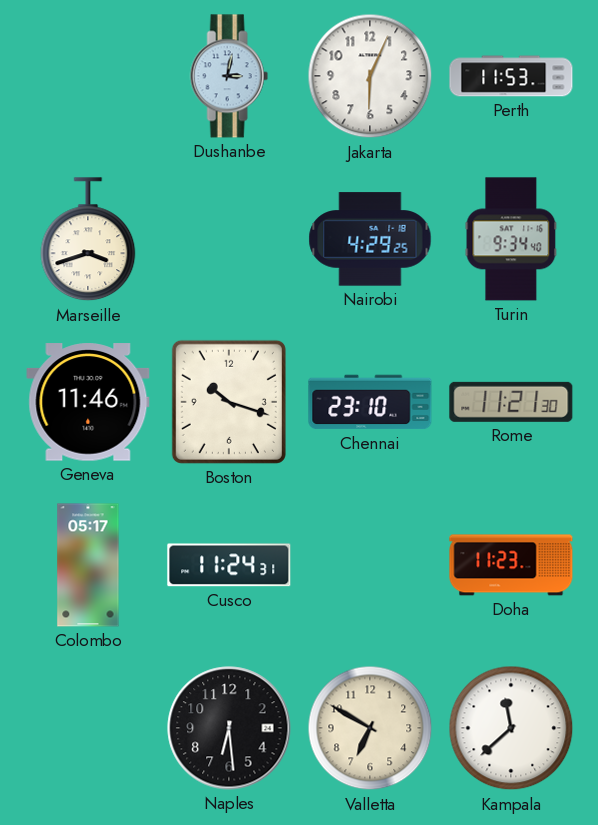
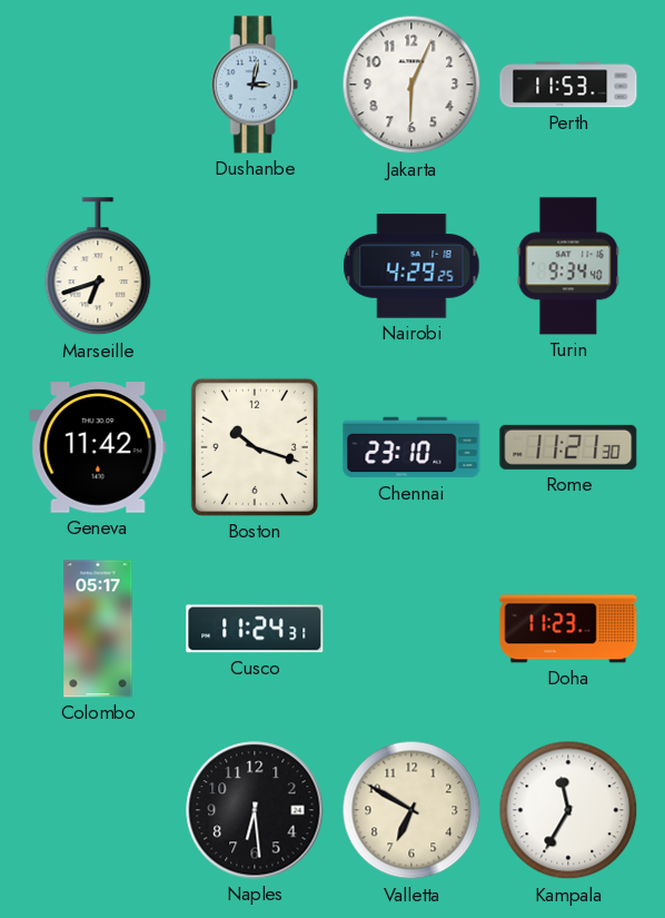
Marseille: 3:42 -> 6:42 (98, 267)
Geneva: 11:46 -> 11:42 (98, 447)
Kampala: 11:38 -> 11:35 (568, 810)
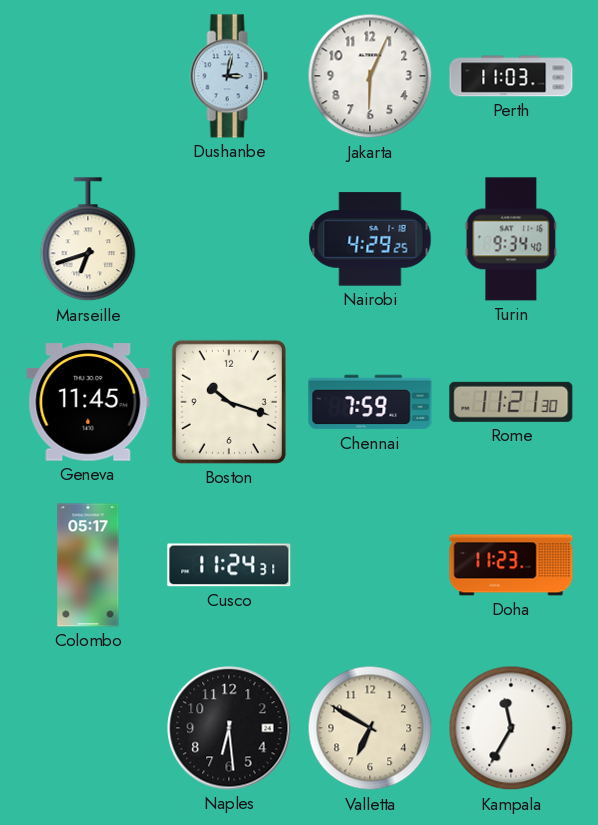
Perth: 11:53 -> 11:03 (511, 76)
Geneva: 11:42 -> 11:45 (88, 402)
Chennai: 23:10 -> 7:59 (370, 402)
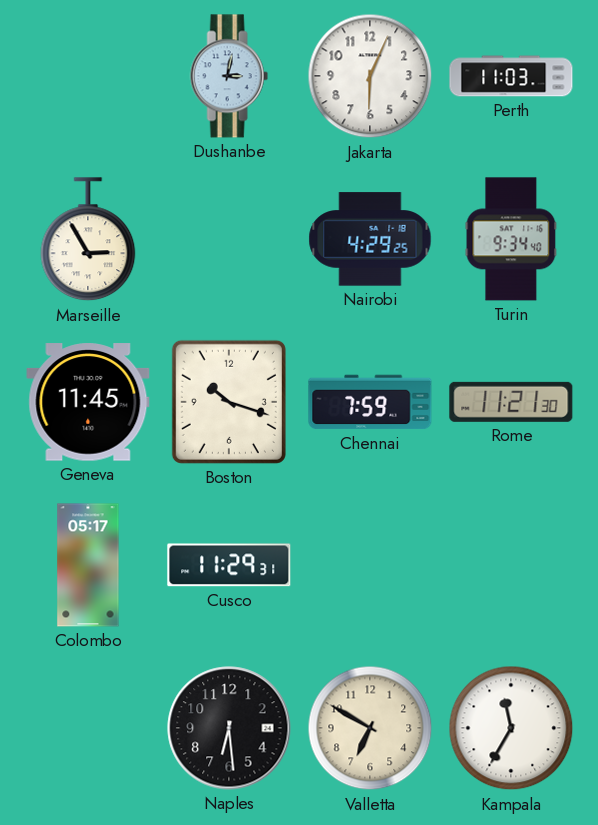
Marseille: 6:42 -> 2:55 (88, 240)
Cusco: 11:24 -> 11:29 (229, 565)
Doha: 11:23 -> none (511, 565)
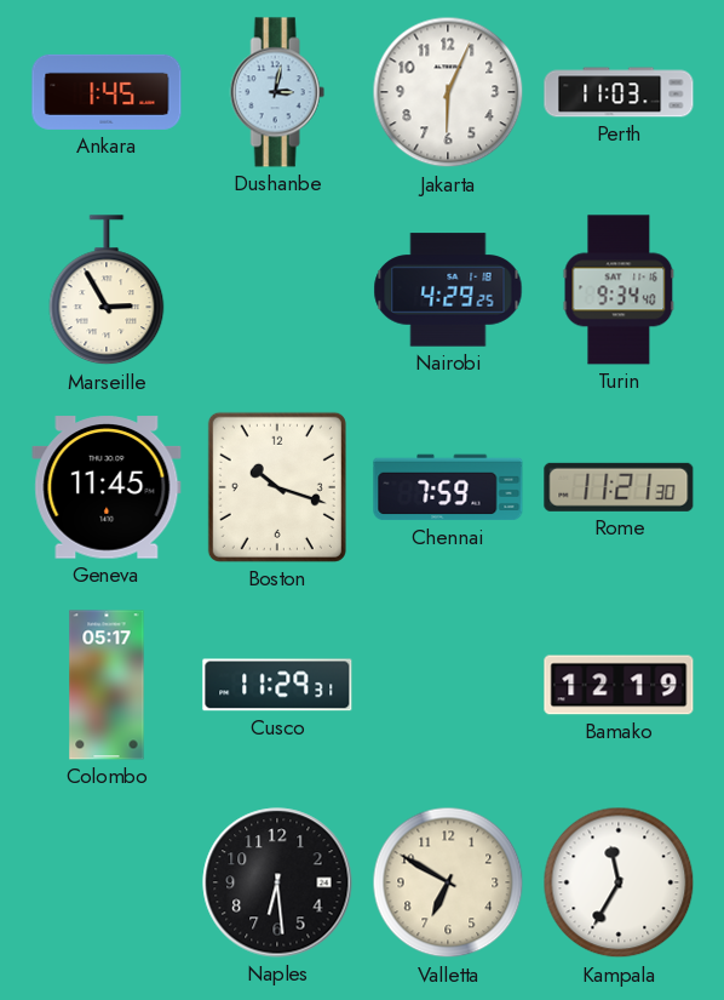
Ankara: none -> 1:45 (107, 92)
Bamako: none -> 12:19 (619, 685)
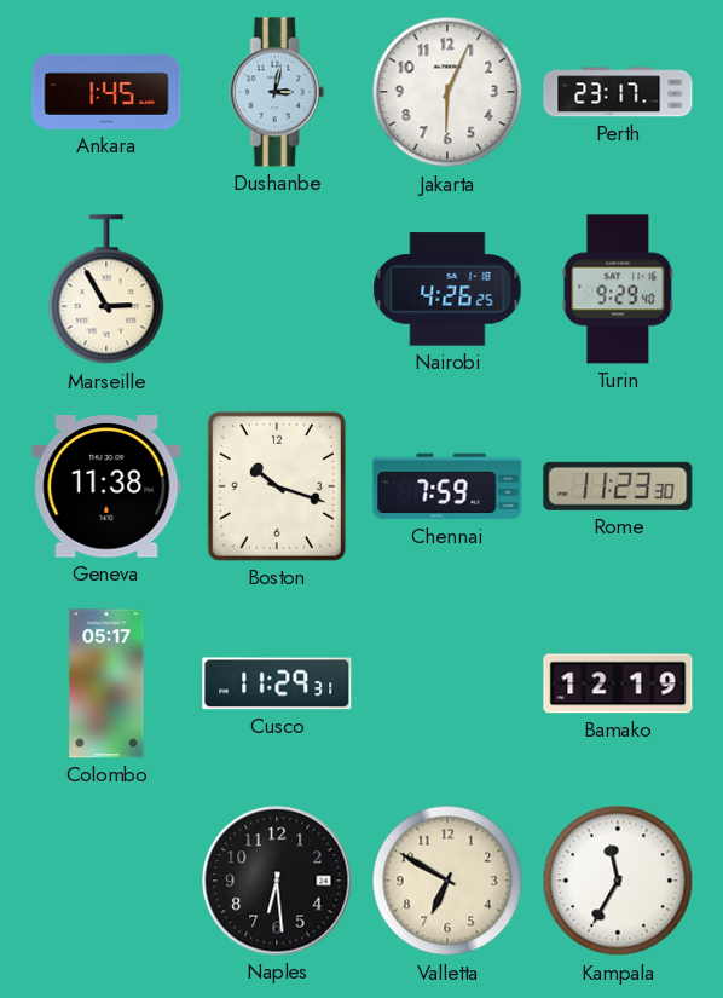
Perth: 11:03 -> 23:17 (618, 92)
Nairobi: 4:29 -> 4:26 (447, 289)
Turin: 9:34 -> 9:29 (618, 289)
Geneva: 11:45 -> 11:38 (106, 486)
Rome: 11:21 -> 11:23 (618, 486)
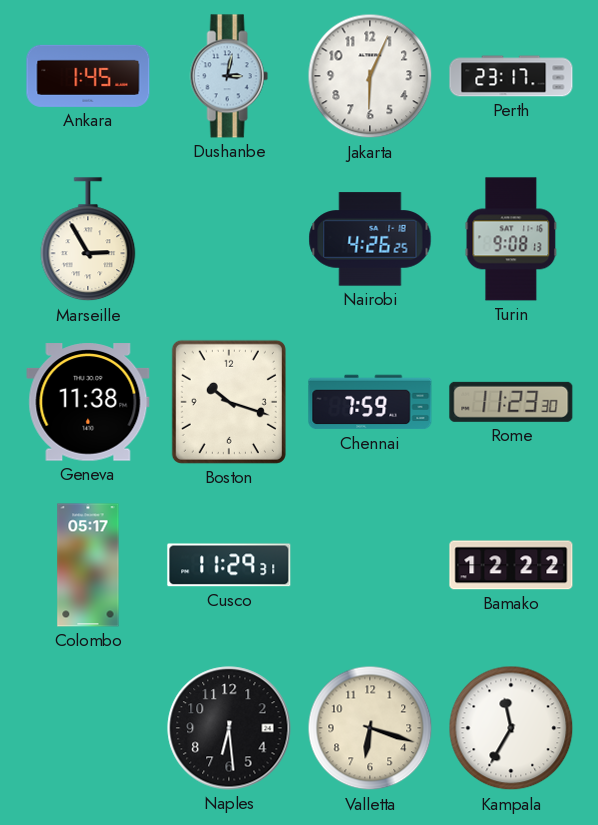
Turin: 9:29 -> 9:08 (511, 239)
Bamako: 12:19 -> 12:22 (511, 565)
Valletta: 6:50 -> 6:18 (370, 728)
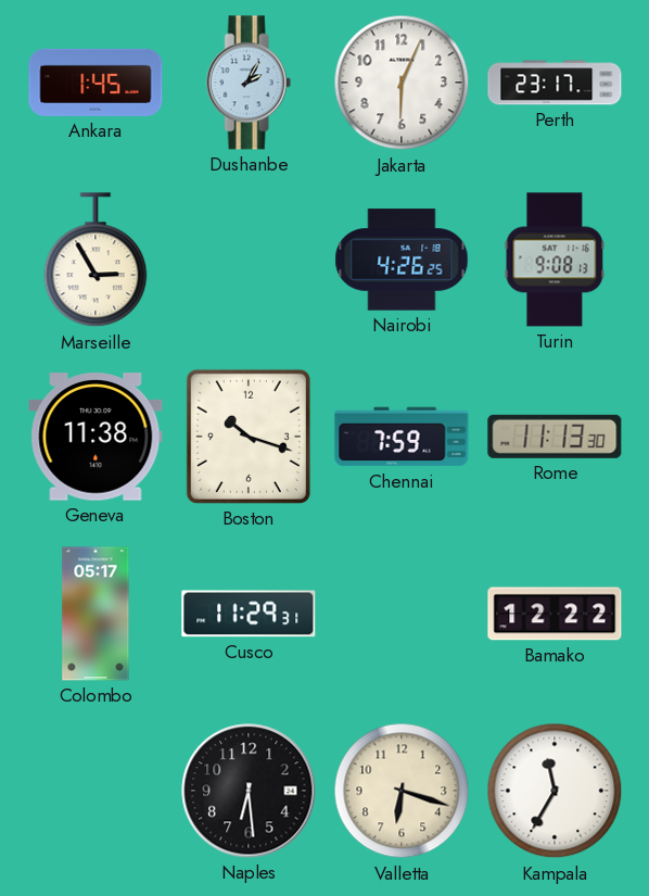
Dushanbe: 3:02 -> 2:05 (249, 83)
Rome: 11:23 -> 11:13 (555, 437)
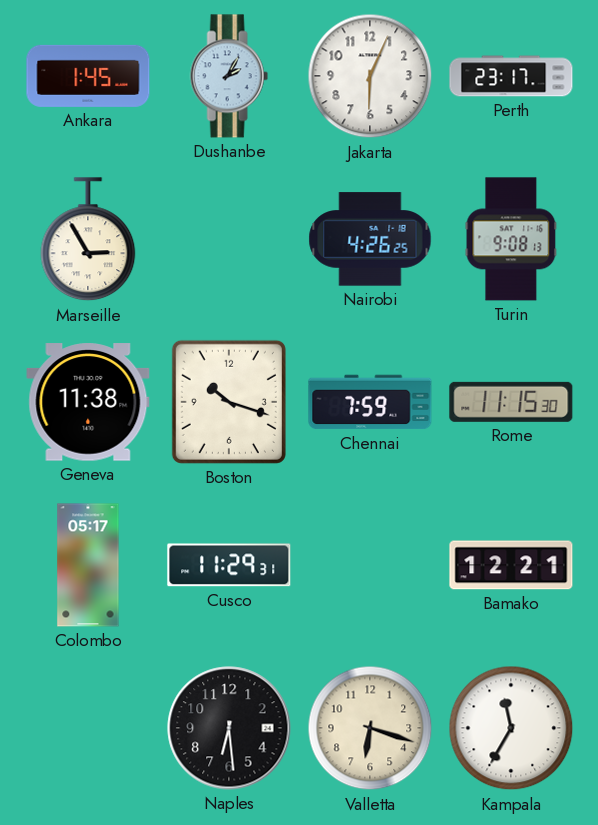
Rome: 11:13 -> 11:15 (511, 402)
Bamako: 12:22 -> 12:21 (511, 565)
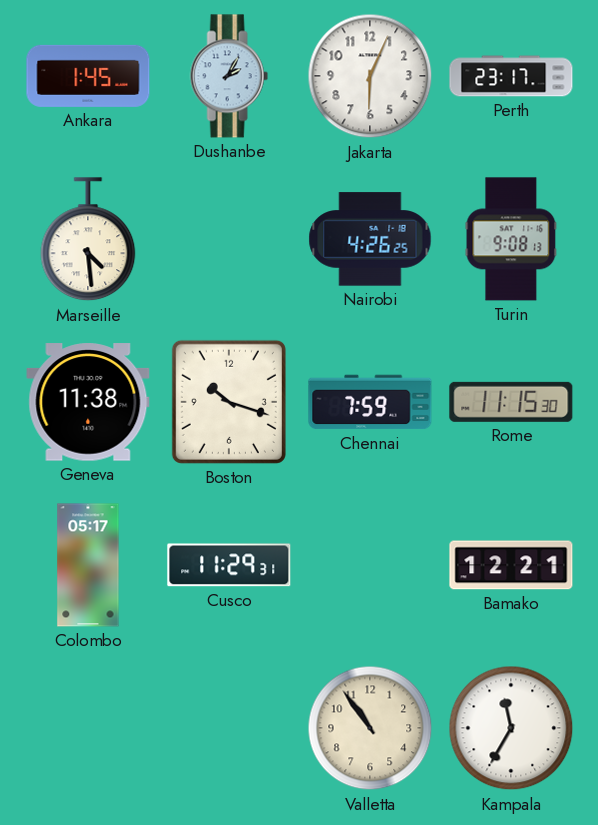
Marseille: 2:55 -> 4:29 (88, 240)
Naples: 6:29 -> none (229, 728)
Valletta: 6:18 -> 10:54 (370, 728)
